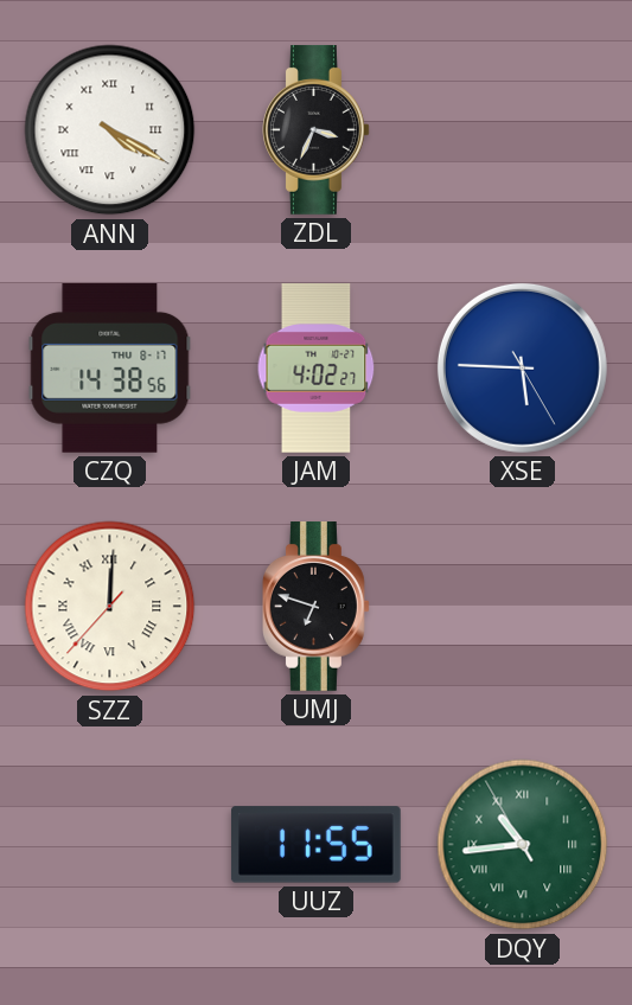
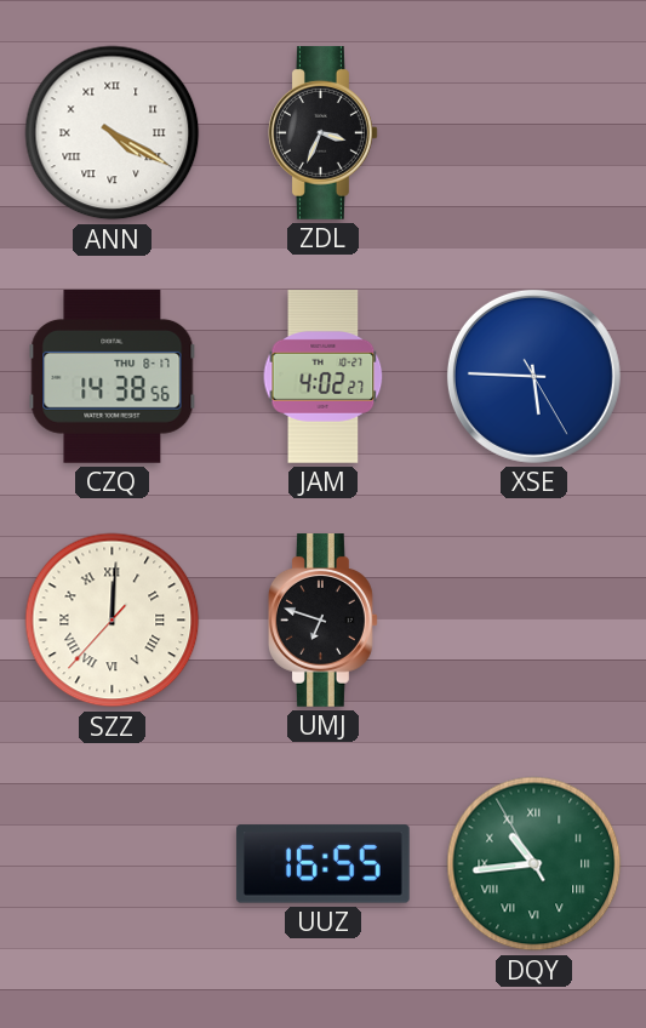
UUZ: 11:55 -> 16:55 (322, 864)
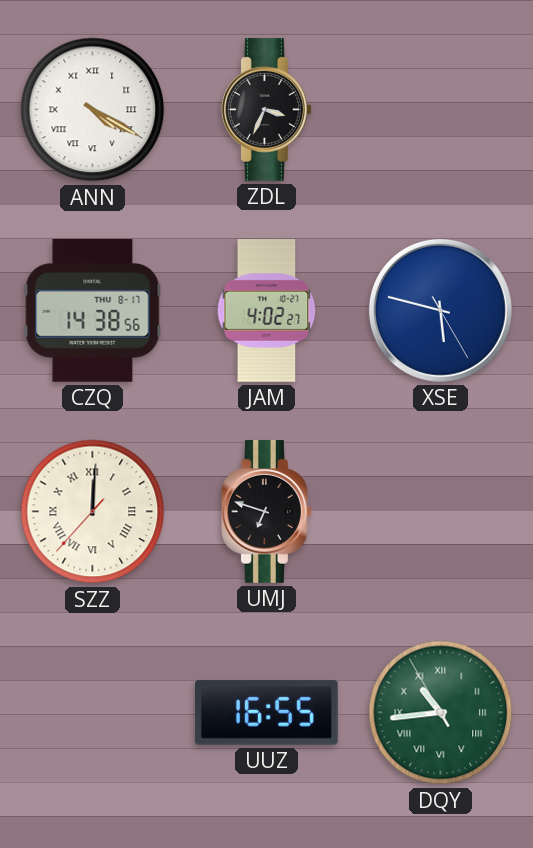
XSE: 5:45 -> 5:47 (440, 310)
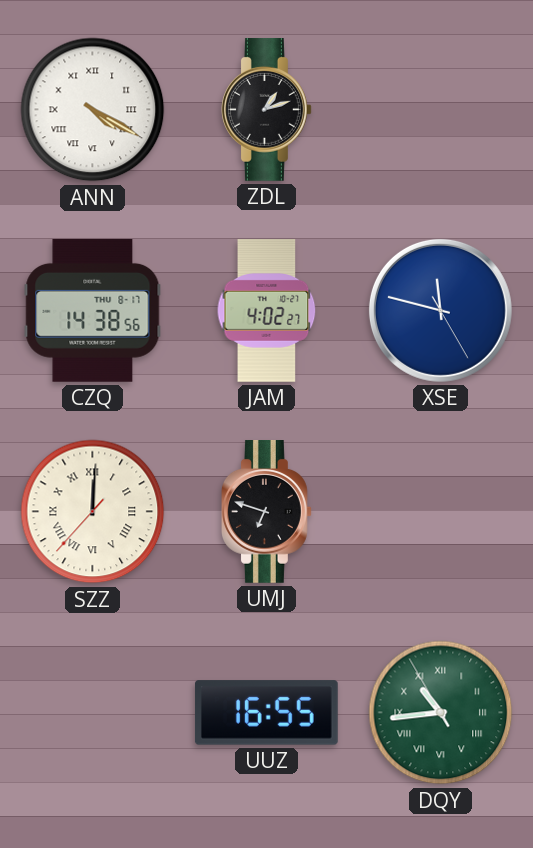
ZDL: 3:34 -> 1:12 (267, 110)
XSE: 5:47 -> 11:47 (440, 310)
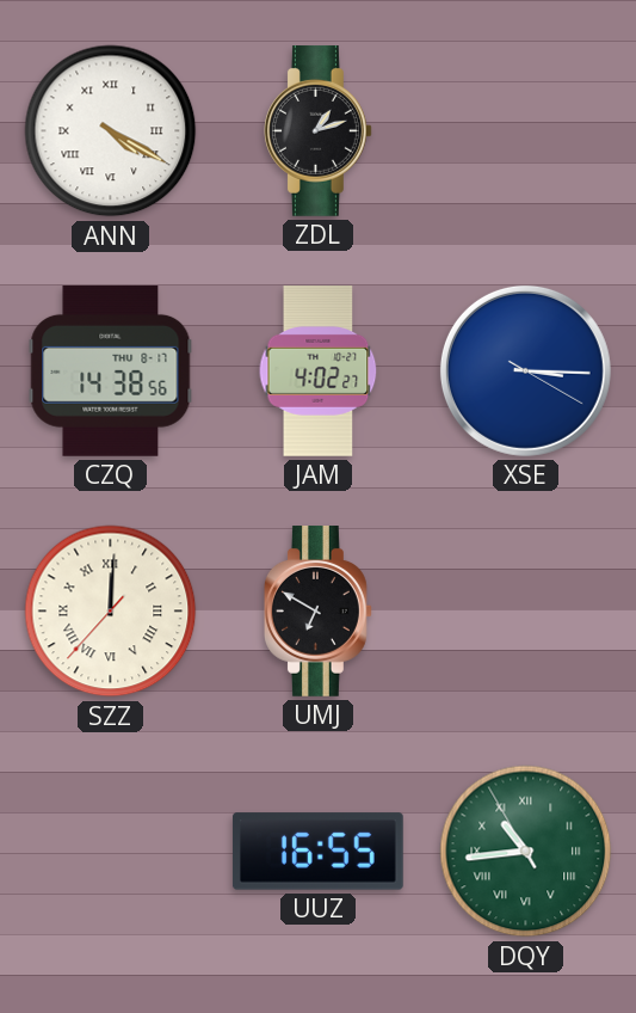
XSE: 11:47 -> 3:15 (525, 370)
UMJ: 6:48 -> 6:50 (319, 612)
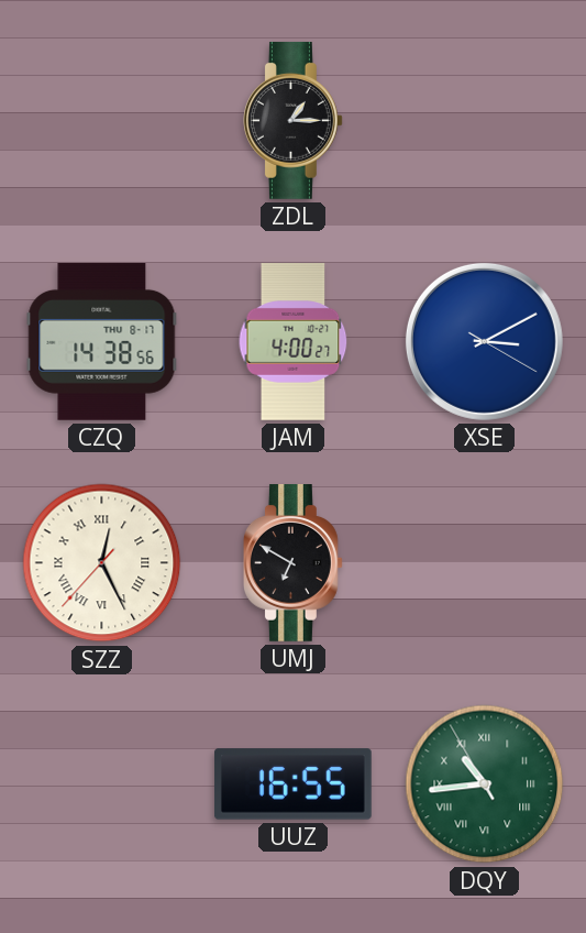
ANN: 4:20 -> none (111, 131)
ZDL: 1:12 -> 1:15 (294, 121)
JAM: 4:02 -> 4:00 (294, 342)
XSE: 3:15 -> 3:10 (484, 341)
SZZ: 12:00 -> 12:25 (102, 563)
